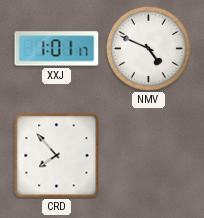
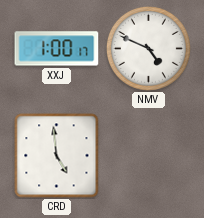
XXJ: 1:01 -> 1:00 (57, 49)
CRD: 7:53 -> 4:59 (57, 156)
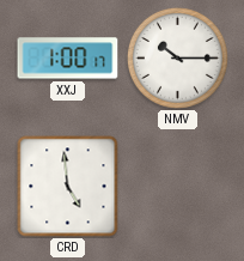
NMV: 4:49 -> 10:15 (177, 57)
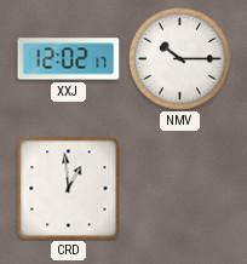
XXJ: 1:00 -> 12:02 (69, 59)
CRD: 4:59 -> 12:59 (69, 189)
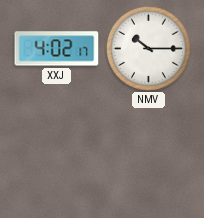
XXJ: 12:02 -> 4:02 (57, 49)
CRD: 12:59 -> none (69, 189)
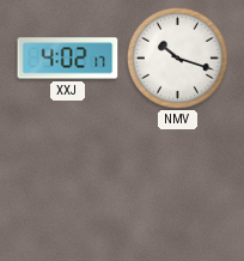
NMV: 10:15 -> 10:18 (177, 57)
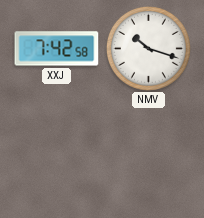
XXJ: 4:02 -> 7:42 (57, 49)
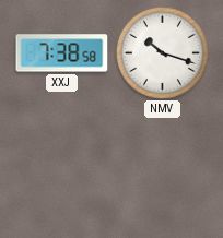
XXJ: 7:42 -> 7:38 (62, 53)
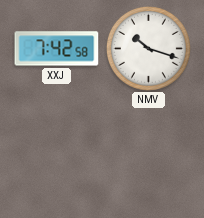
XXJ: 7:38 -> 7:42 (57, 49)
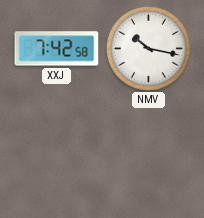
NMV: 10:18 -> 10:17 (148, 48)
